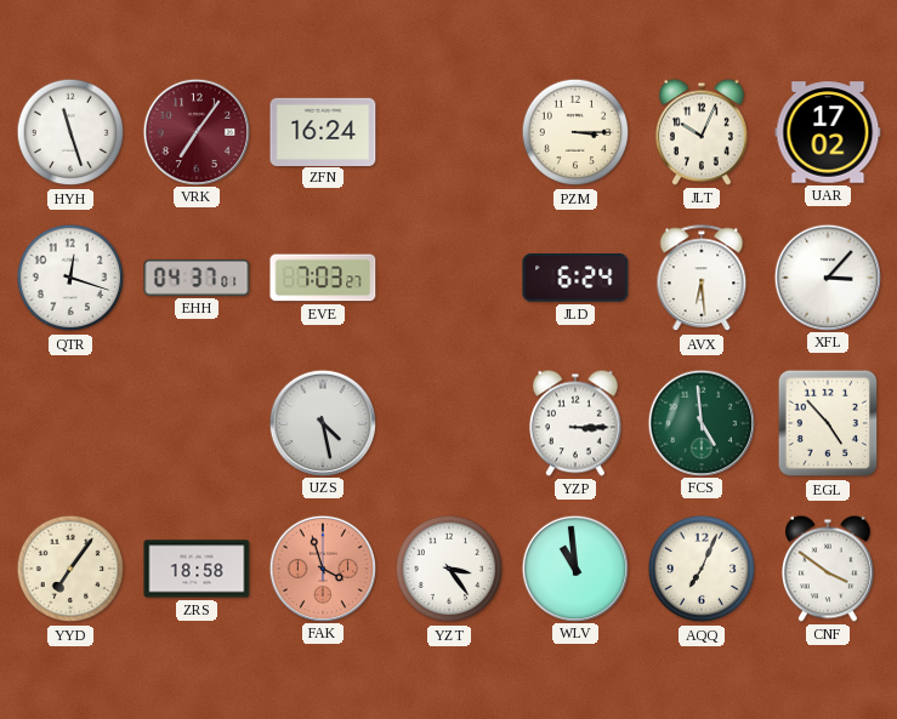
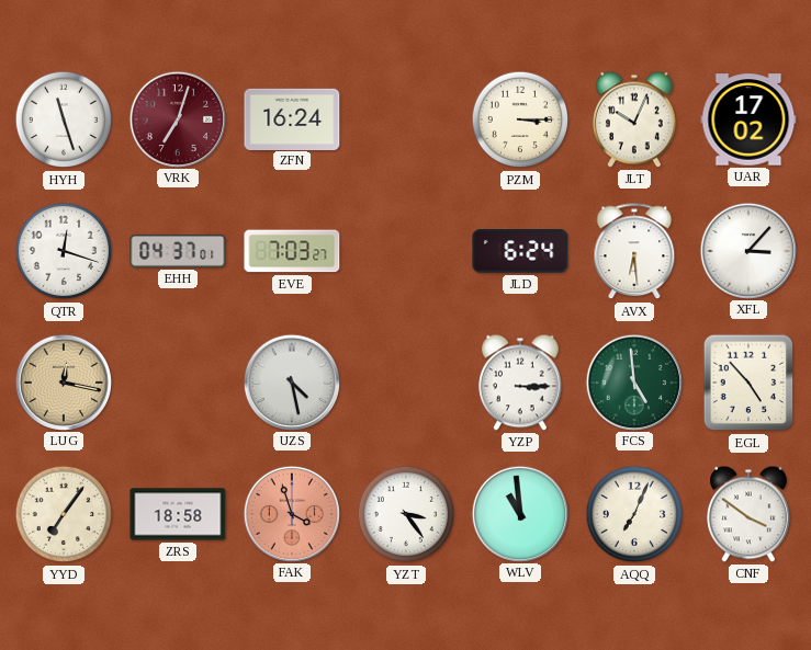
VRK: 7:06 -> 7:03 (177, 118)
LUG: none -> 12:17 (63, 381)
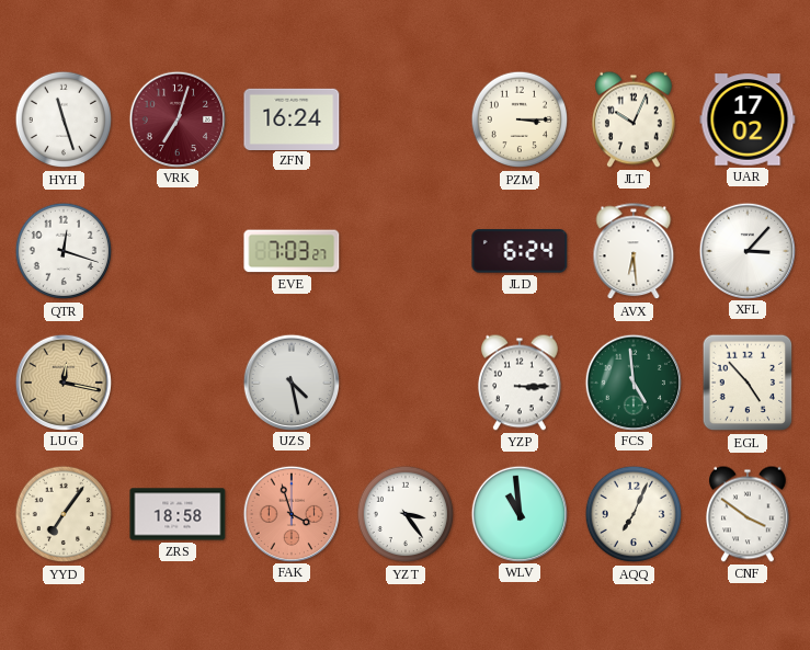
EHH: 04:37 -> none (178, 251)
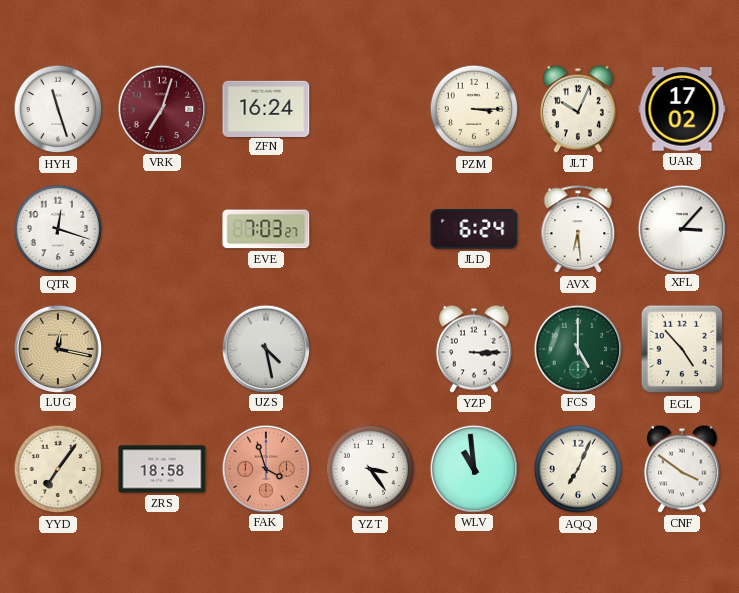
FCS: 4:59 -> 5:00 (577, 348)
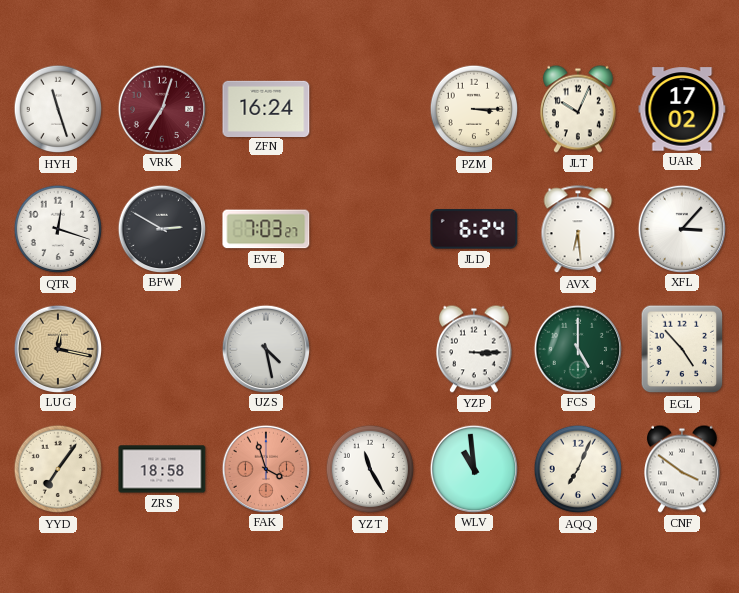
BFW: none -> 2:50 (161, 228)
YZT: 3:24 -> 11:25 (370, 469)
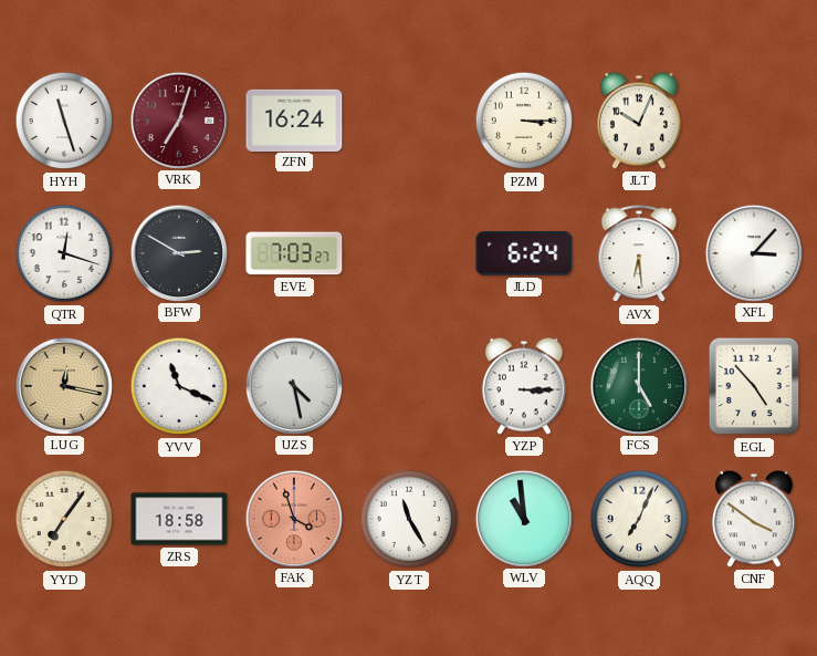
UAR: 17:02 -> none (682, 109)
YVV: none -> 11:19 (179, 386)
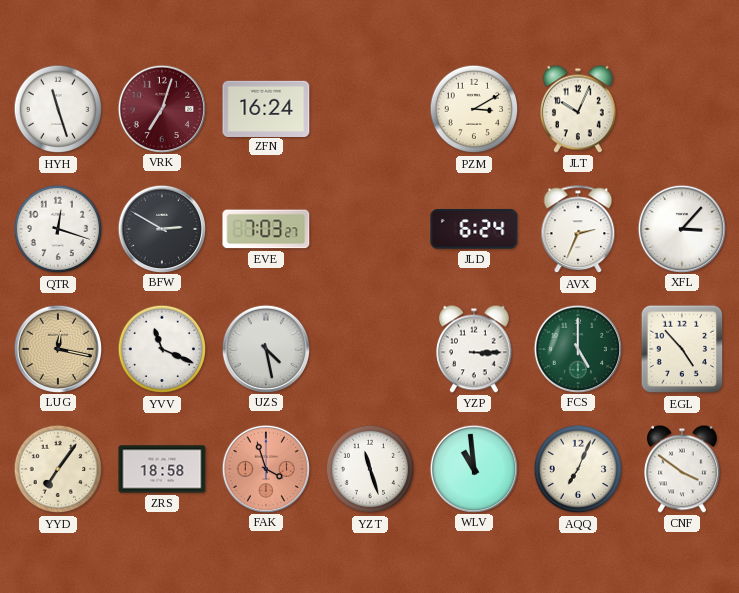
PZM: 3:15 -> 3:10 (474, 109)
AVX: 6:29 -> 2:34 (578, 230)
YZT: 11:25 -> 11:27 (370, 469)
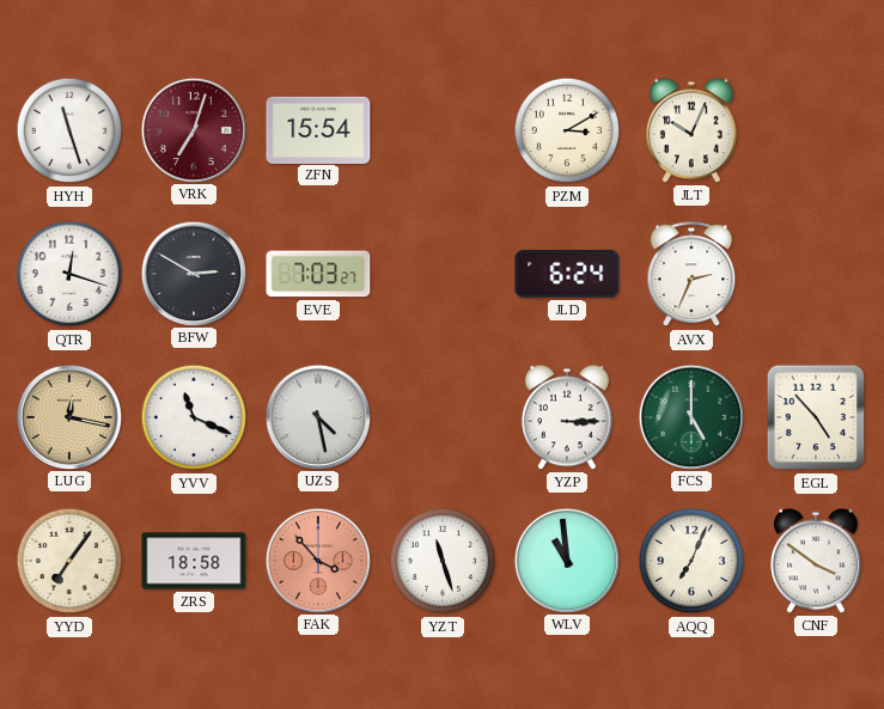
ZFN: 16:24 -> 15:54 (318, 129)
XFL: 3:07 -> none (681, 228)
FAK: 3:57 -> 3:53 (317, 560)
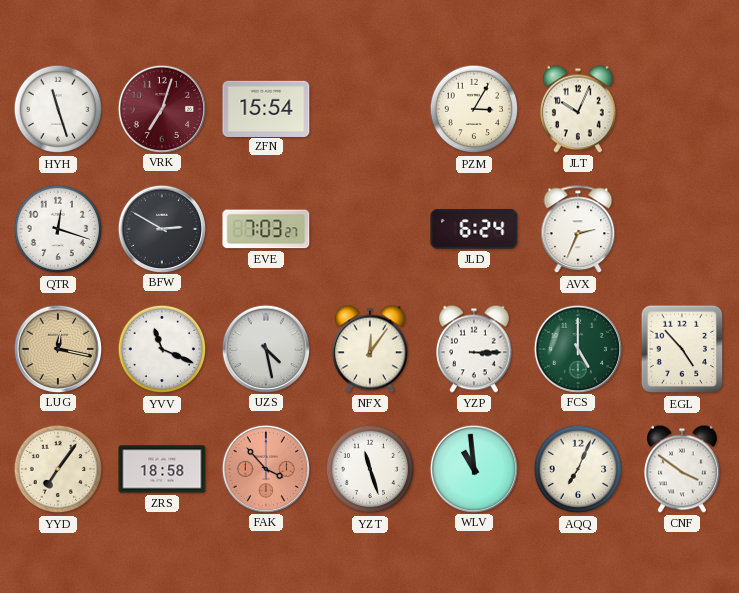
PZM: 3:10 -> 3:05 (474, 109)
NFX: none -> 12:06 (371, 349)
